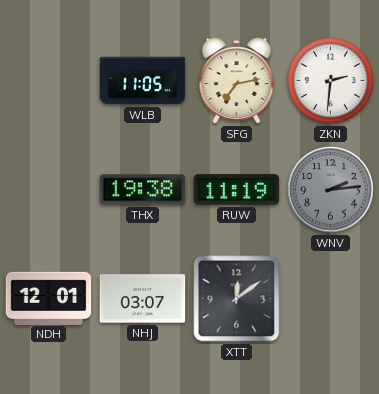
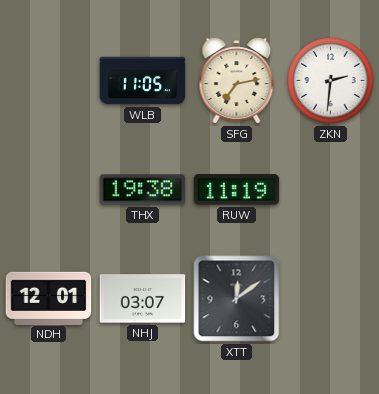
WNV: 2:14 -> none (331, 190)
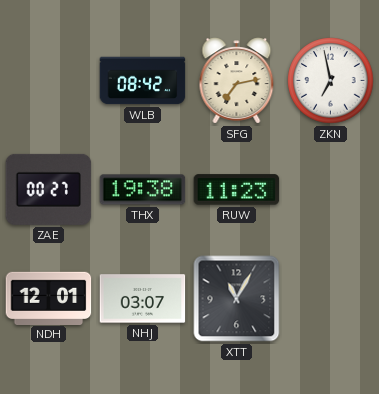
WLB: 11:05 -> 08:42 (143, 81)
ZKN: 2:31 -> 6:58 (331, 81)
ZAE: none -> 00:27 (49, 189)
RUW: 11:19 -> 11:23 (237, 190)
XTT: 12:09 -> 11:05 (237, 299)
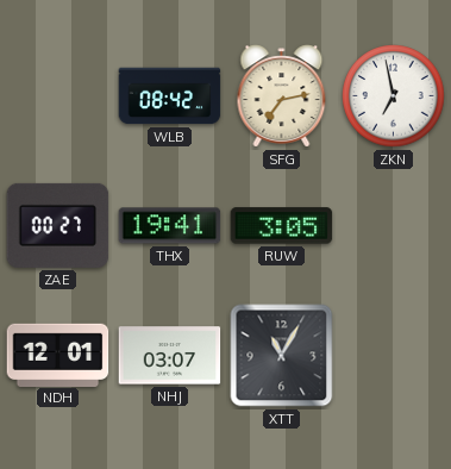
THX: 19:38 -> 19:41 (170, 226)
RUW: 11:23 -> 3:05 (282, 226)
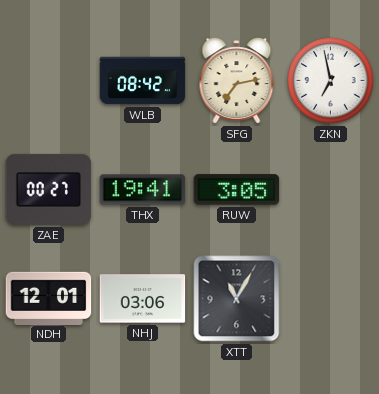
NHJ: 03:07 -> 03:06 (143, 299)
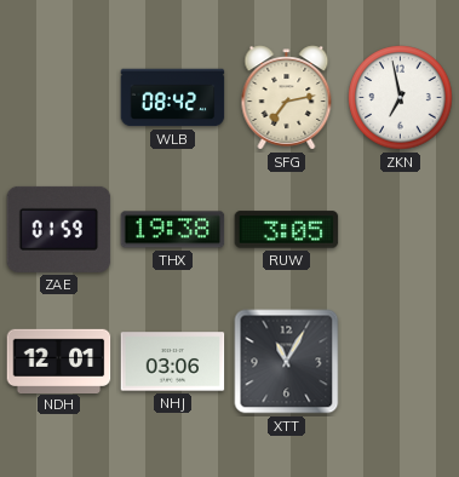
ZAE: 00:27 -> 01:59 (59, 229)
THX: 19:41 -> 19:38 (173, 230)
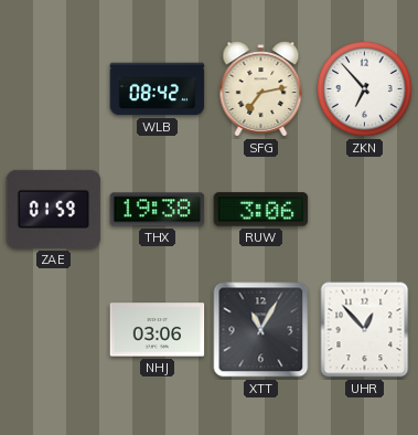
ZKN: 6:58 -> 6:53 (365, 89)
RUW: 3:05 -> 3:06 (261, 210)
NDH: 12:01 -> none (59, 361)
UHR: none -> 12:53 (365, 330)
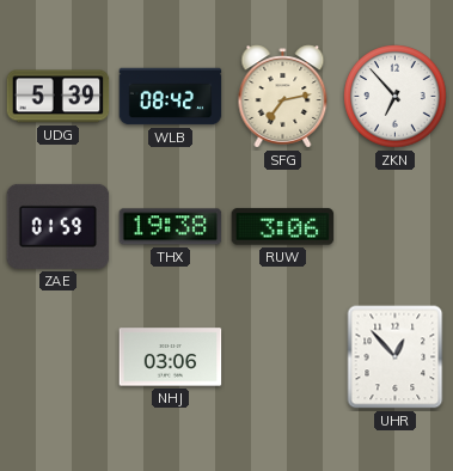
UDG: none -> 5:39 (59, 97)
XTT: 11:05 -> none (261, 330)
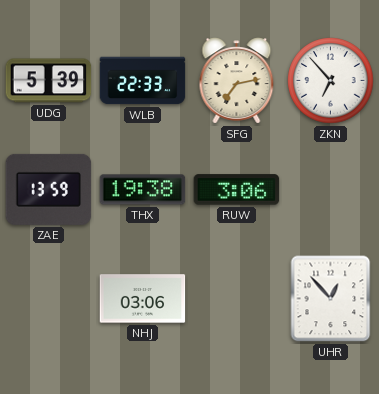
WLB: 08:42 -> 22:33 (143, 81)
ZAE: 01:59 -> 13:59 (49, 189)
